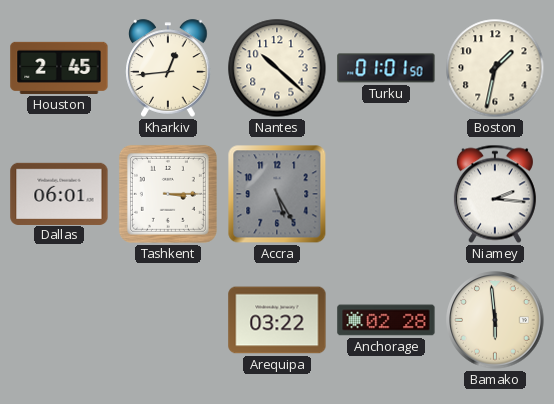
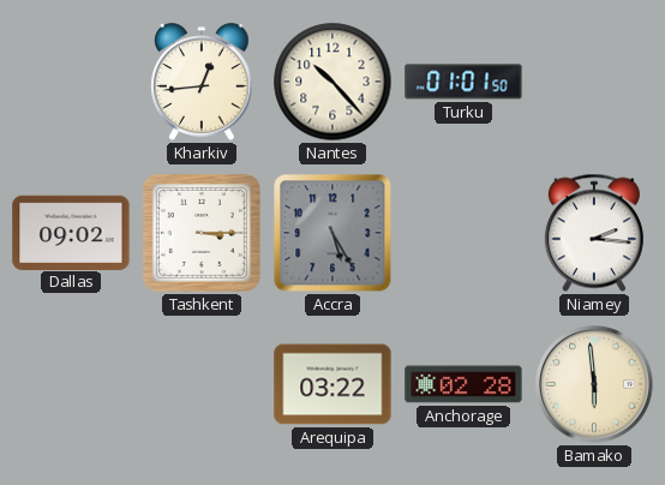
Houston: 2:45 -> none (59, 68)
Nantes: 10:22 -> 10:23 (332, 82)
Boston: 1:32 -> none (495, 68)
Dallas: 06:01 -> 09:02 (71, 232)
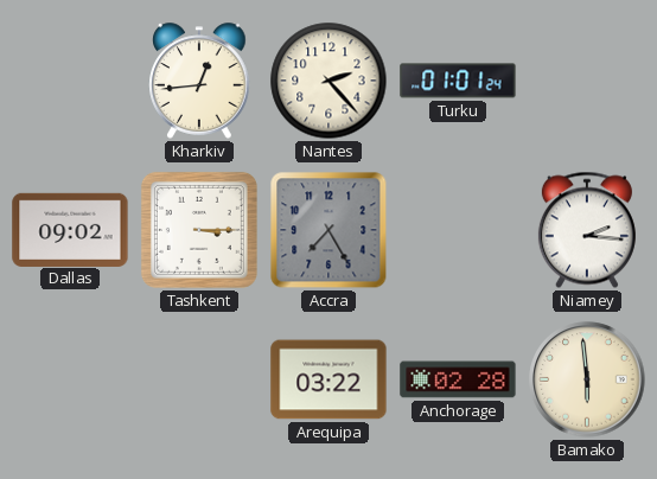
Nantes: 10:23 -> 2:23 (328, 81)
Turku: 01:01:50 -> 01:01:24 (458, 81)
Accra: 5:25 -> 7:25 (328, 230)
